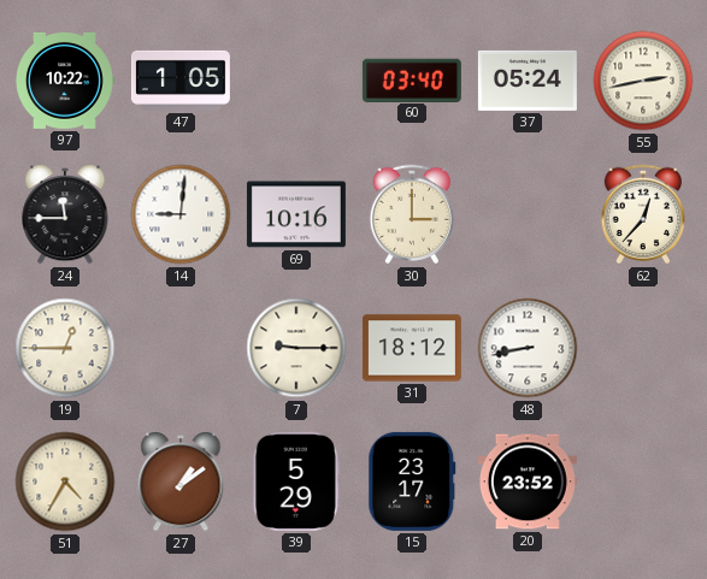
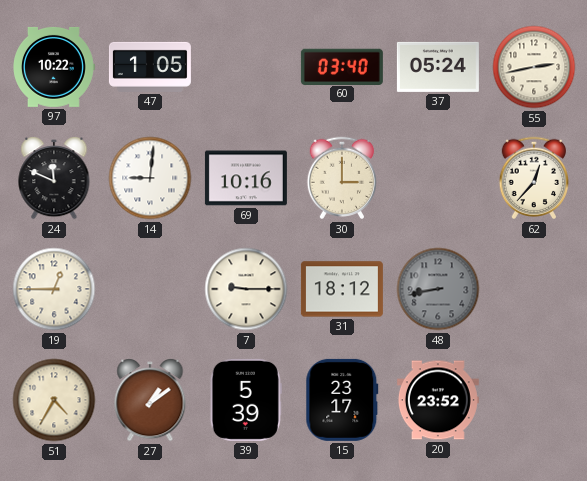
24: 11:45 -> 11:49 (54, 178)
48 dial: white -> grey (438, 289)
39: 5:29 -> 5:39 (246, 400)
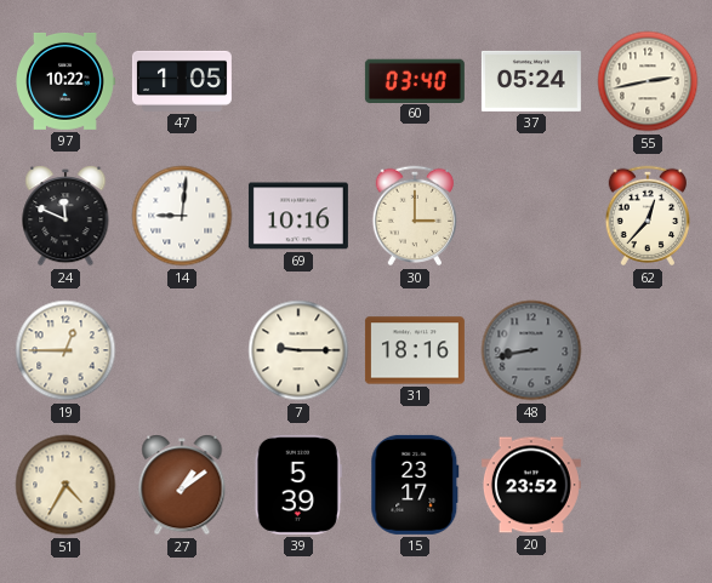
31: 18:12 -> 18:16 (415, 350)
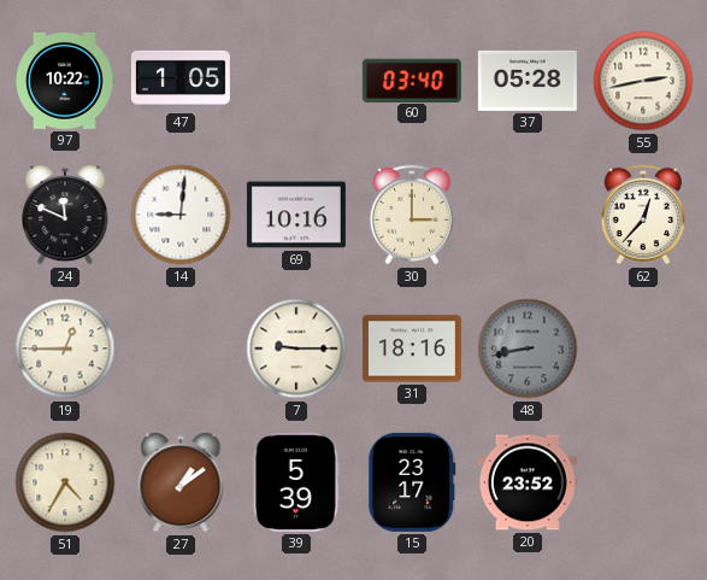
37: 05:24 -> 05:28 (528, 81)
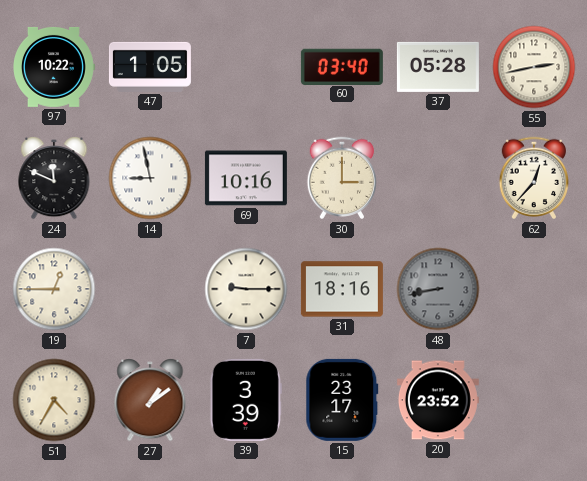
14: 9:01 -> 8:58 (150, 178)
39: 5:39 -> 3:39 (246, 400)
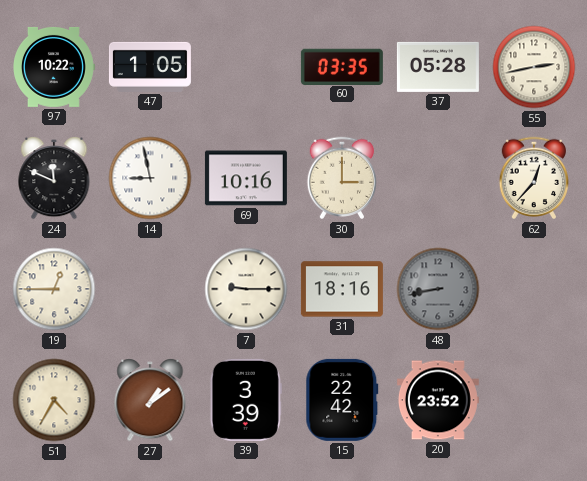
60: 03:40 -> 03:35 (342, 66)
15: 23:17 -> 22:42 (342, 400)
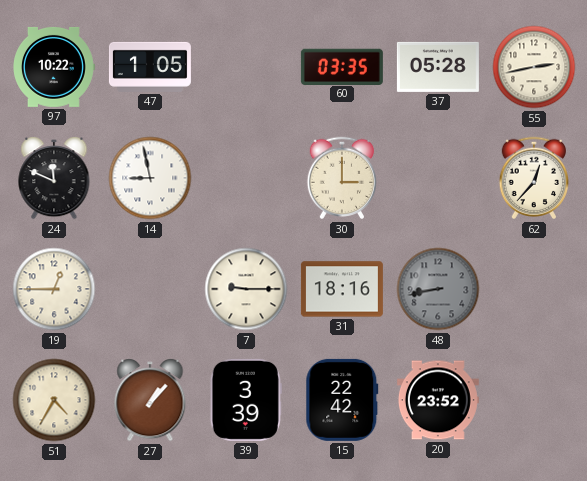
69: 10:16 -> none (246, 178)
27: 1:09 -> 1:07 (150, 400)
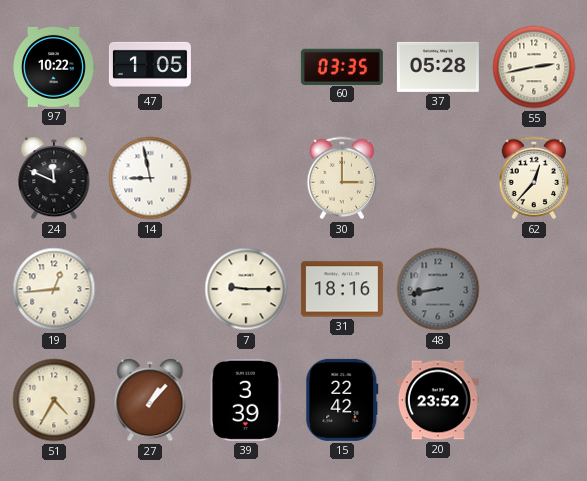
19: 12:45 -> 12:44 (54, 289)
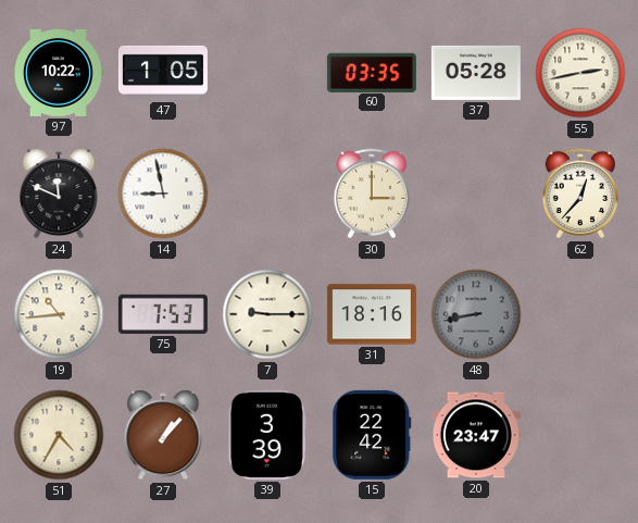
19: 12:44 -> 10:44 (59, 314)
75: none -> 7:53 (163, 314)
20: 23:52 -> 23:47 (476, 435)
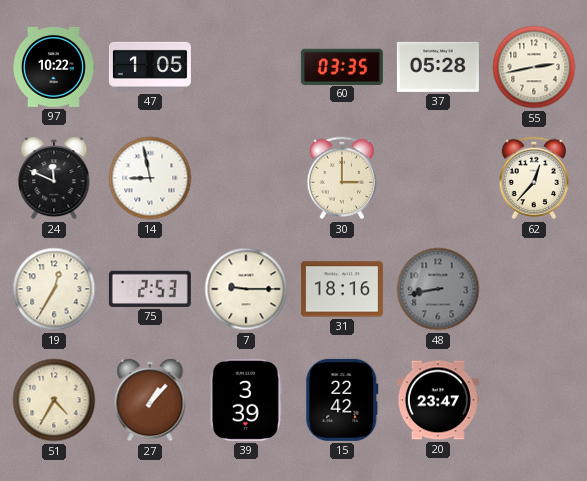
19: 10:44 -> 12:35 (54, 289)
75: 7:53 -> 2:53 (150, 289)
